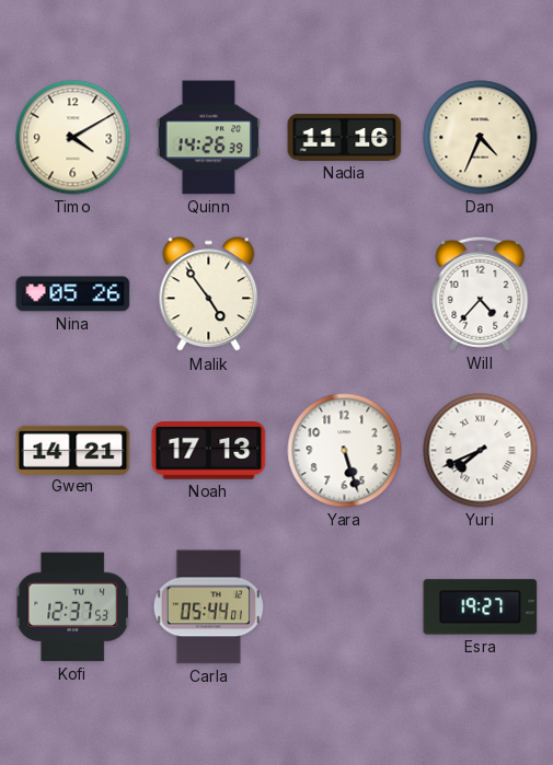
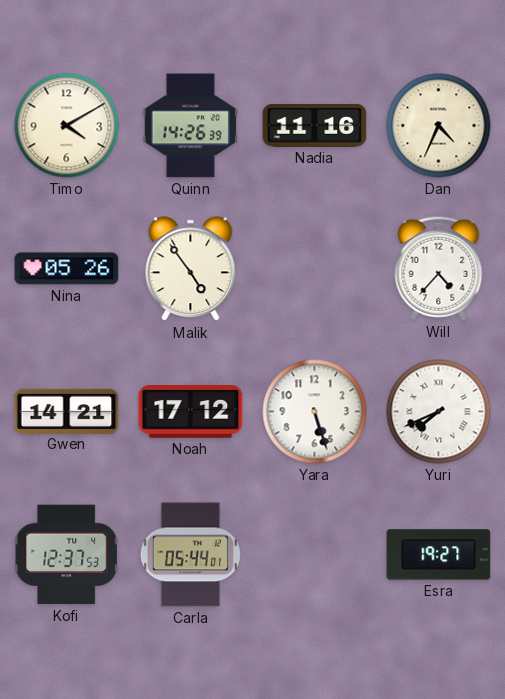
Noah: 17:13 -> 17:12 (191, 412)
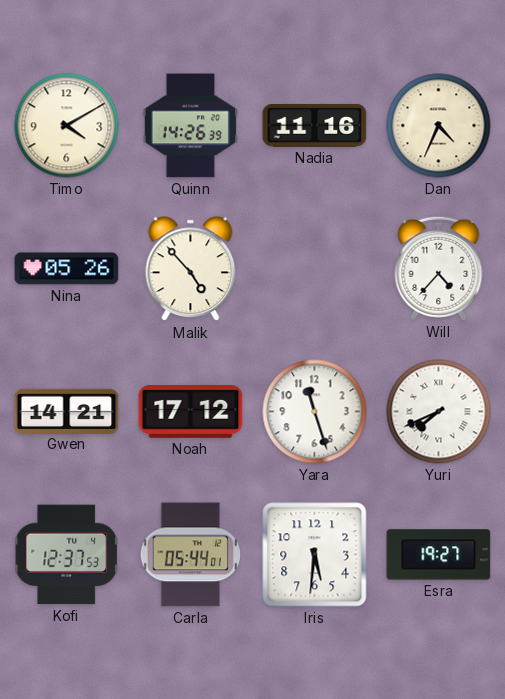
Malik: 4:54 -> 4:53 (191, 269)
Yara: 5:27 -> 11:27 (315, 412)
Iris: none -> 5:31 (315, 555)
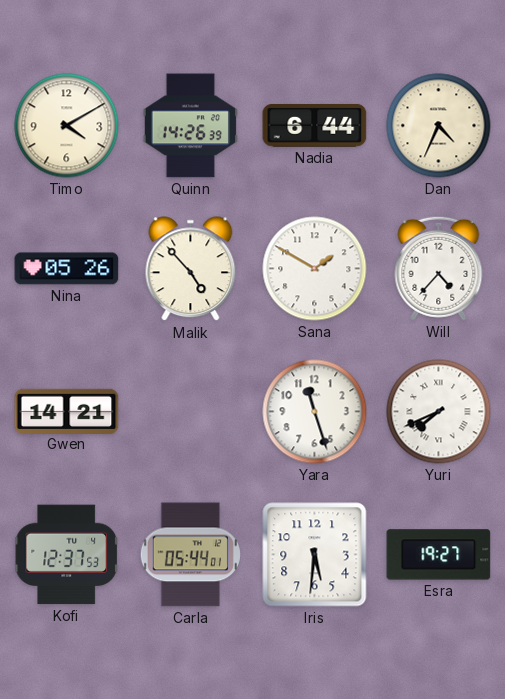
Nadia: 11:16 -> 6:44 (315, 125)
Sana: none -> 1:50 (315, 269)
Noah: 17:12 -> none (191, 412)
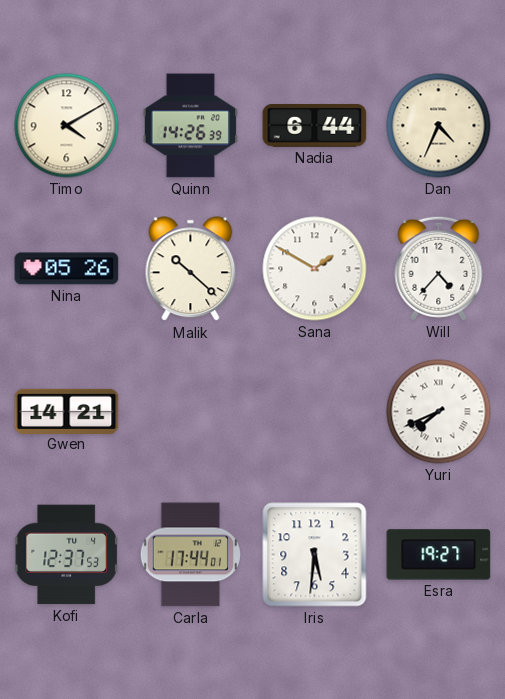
Malik: 4:53 -> 10:22 (191, 269)
Yara: 11:27 -> none (315, 412)
Carla: 05:44 -> 17:44 (190, 555)
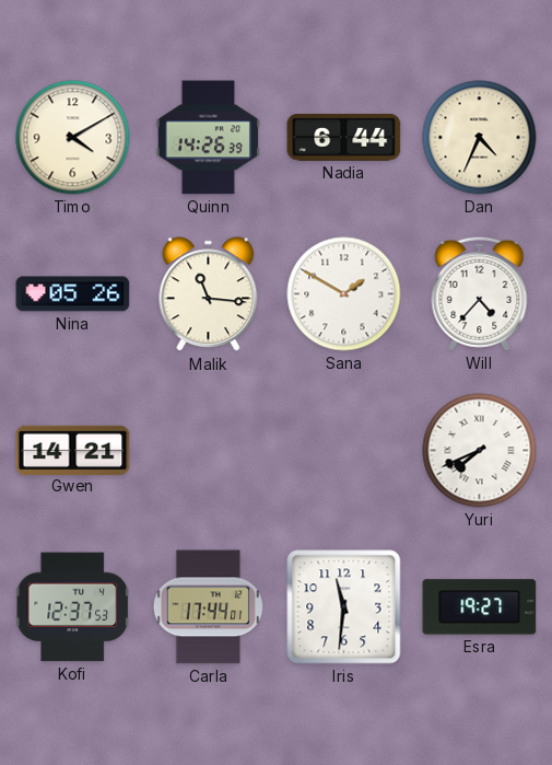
Malik: 10:22 -> 11:16 (209, 294)
Iris: 5:31 -> 11:31 (344, 607)
